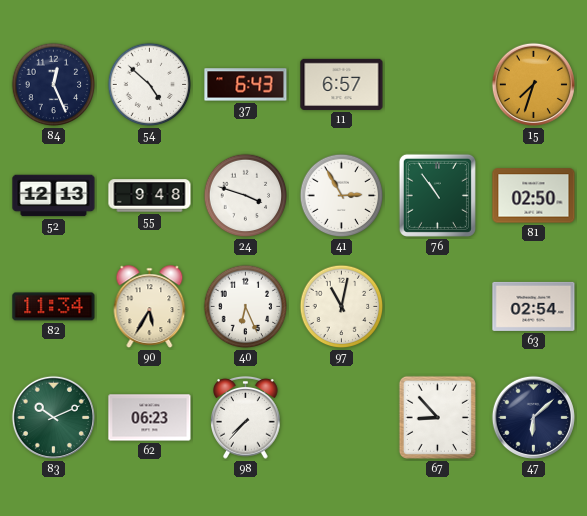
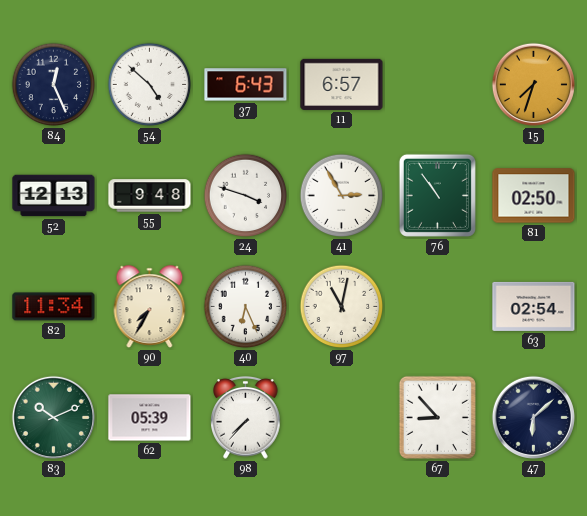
90: 5:35 -> 7:35 (150, 307)
62: 06:23 -> 05:39 (150, 418)
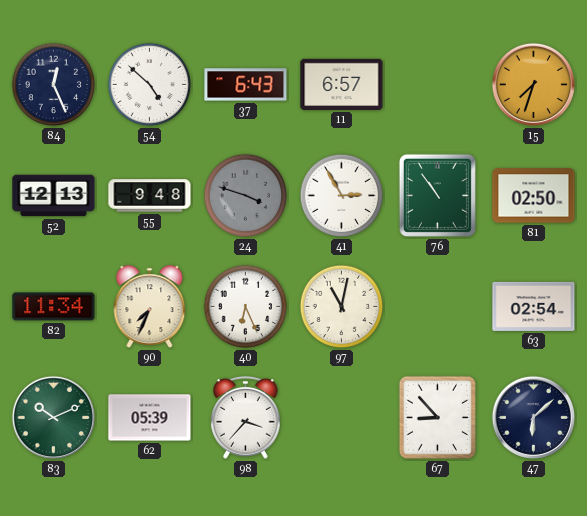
24 dial: white -> grey (246, 196)
90: 7:35 -> 7:34 (150, 307)
98: 7:37 -> 3:37 (246, 418)
